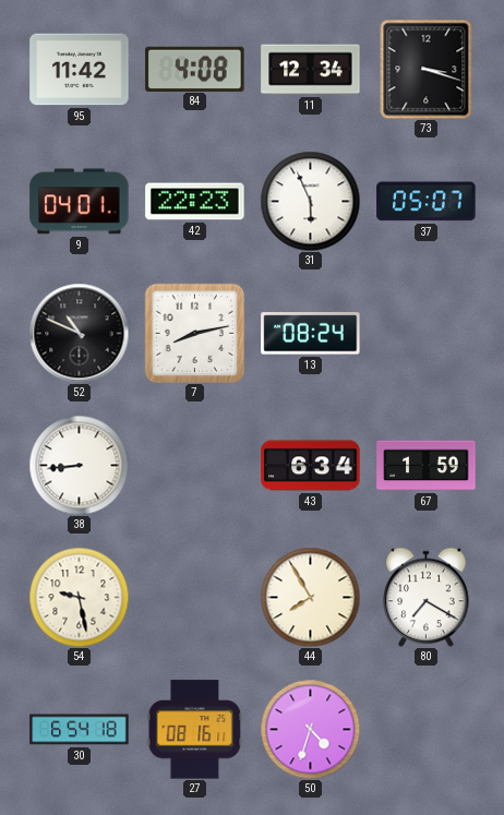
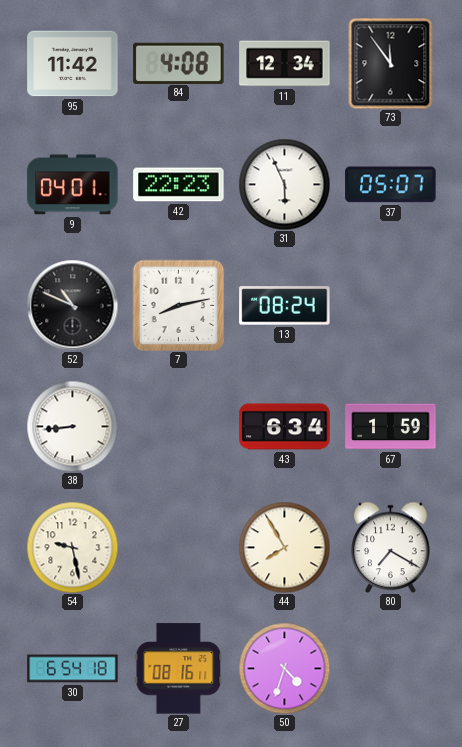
73: 3:18 -> 11:54 (391, 63)
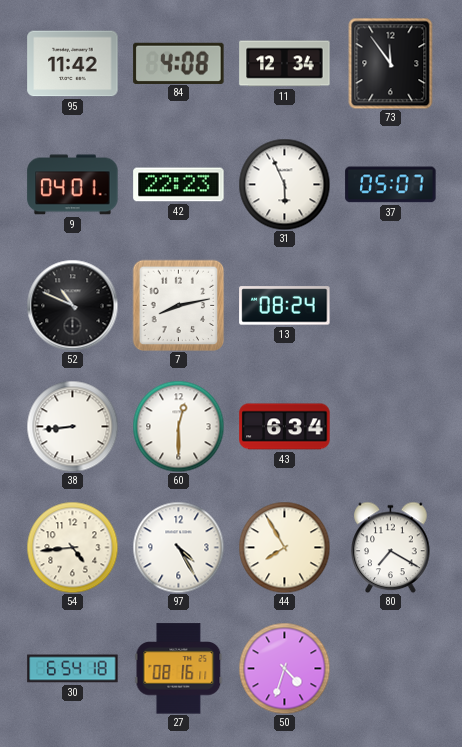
60: none -> 12:30 (178, 426)
67: 1:59 -> none (391, 427)
54: 9:28 -> 4:44 (72, 547)
97: none -> 4:25 (178, 547)
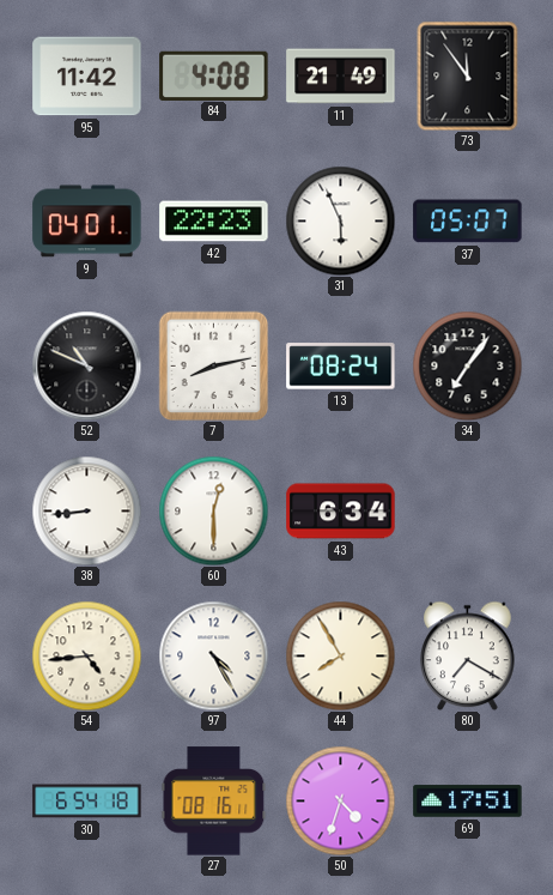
11: 12:34 -> 21:49 (341, 77)
34: none -> 7:06 (467, 365)
69: none -> 17:51 (468, 802)
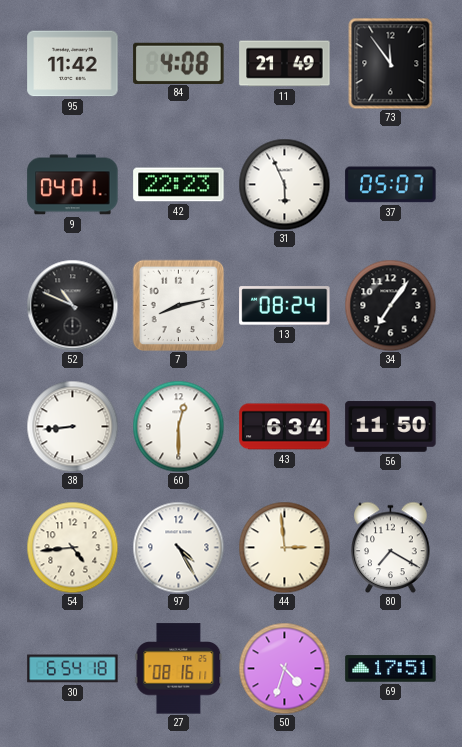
56: none -> 11:50 (391, 427)
44: 7:55 -> 2:59 (284, 547)
